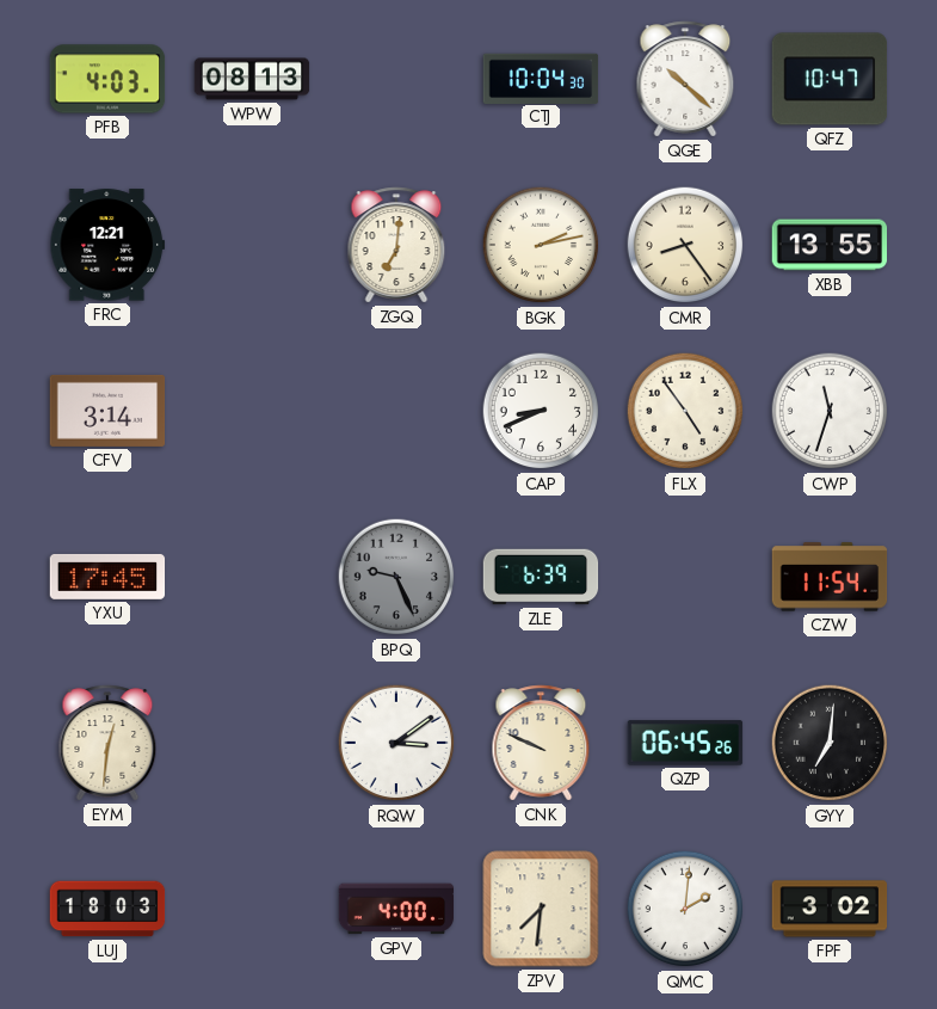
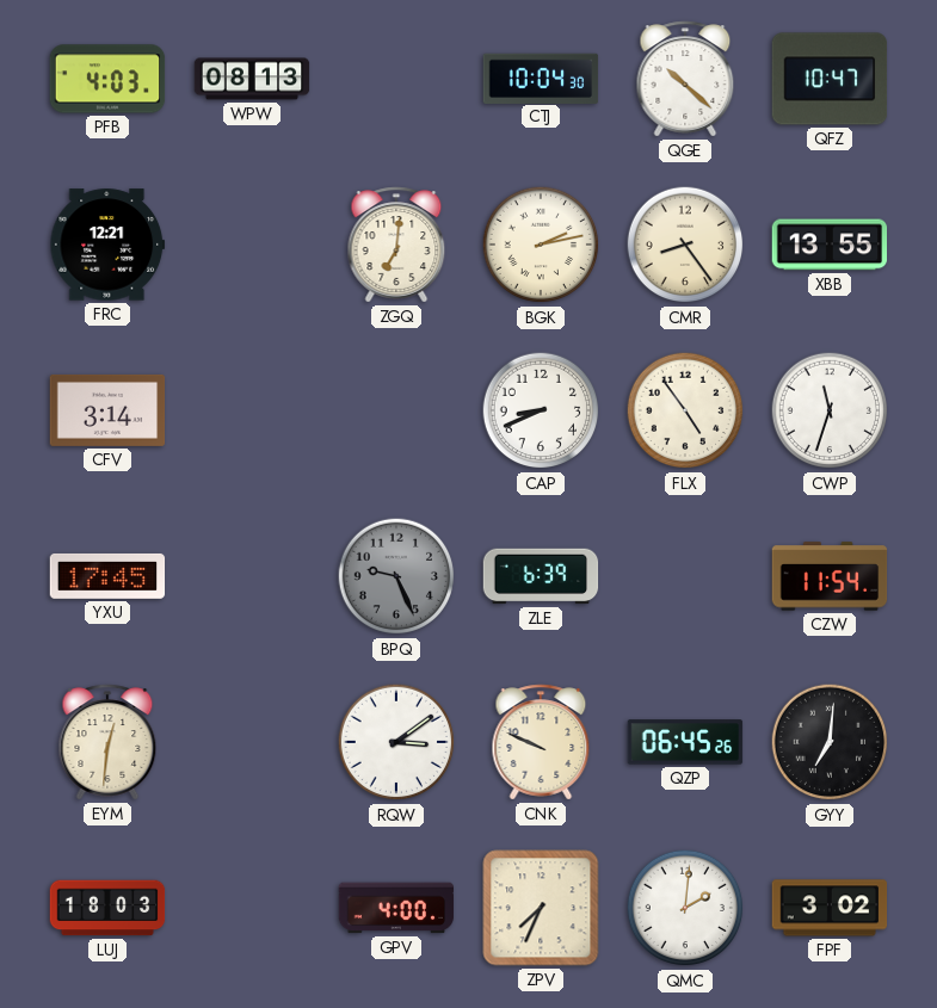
ZPV: 7:31 -> 7:34 (541, 908)
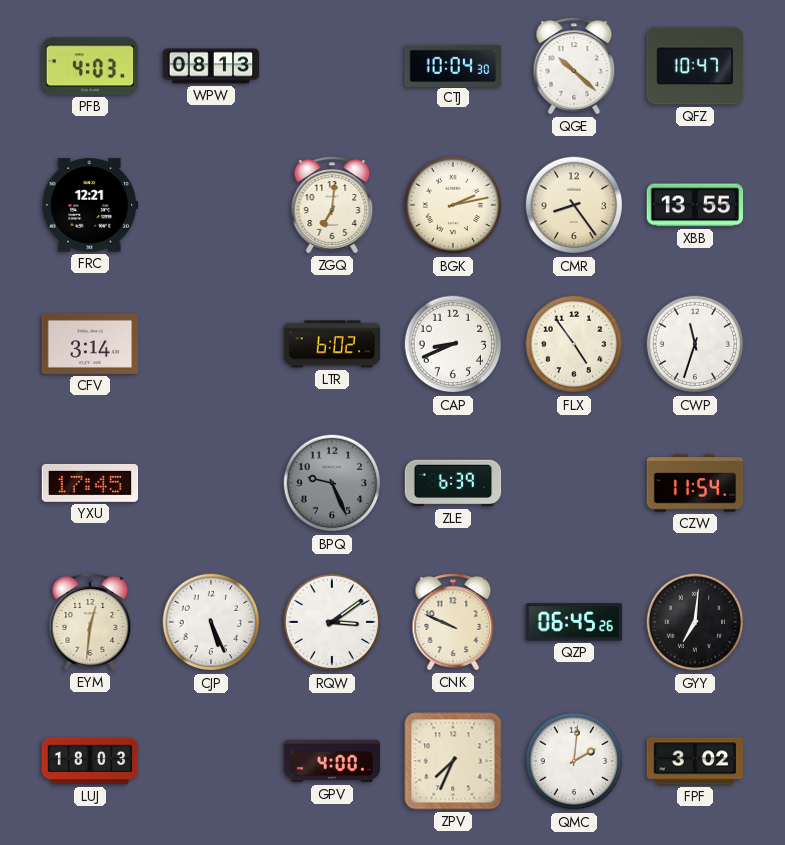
LTR: none -> 6:02 (332, 344)
CJP: none -> 5:26 (211, 622)
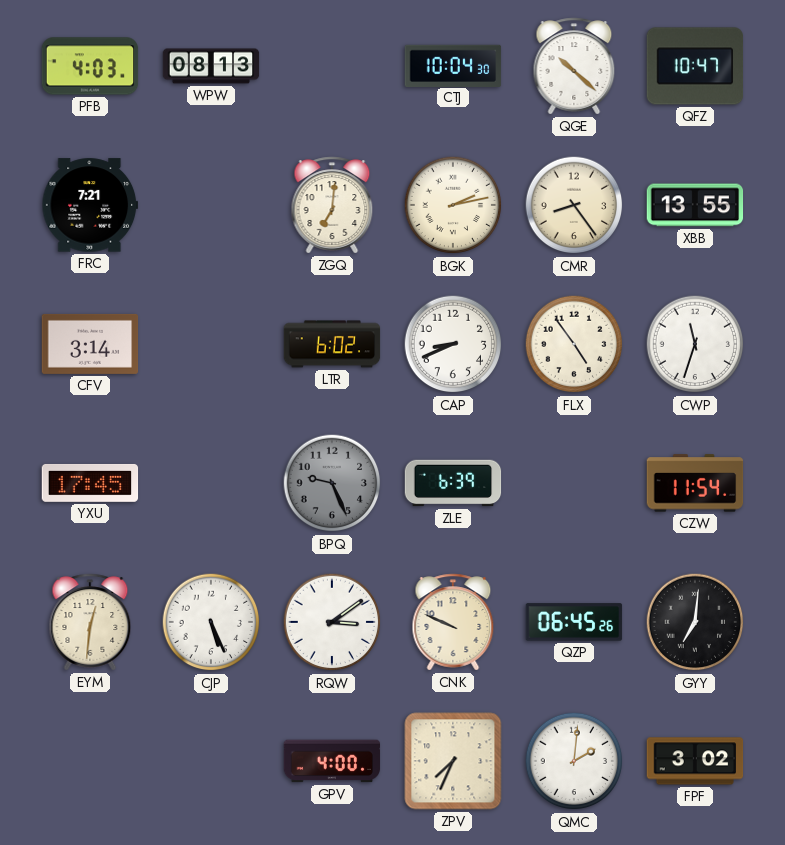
FRC: 12:21 -> 7:21 (90, 205)
LUJ: 18:03 -> none (90, 761)
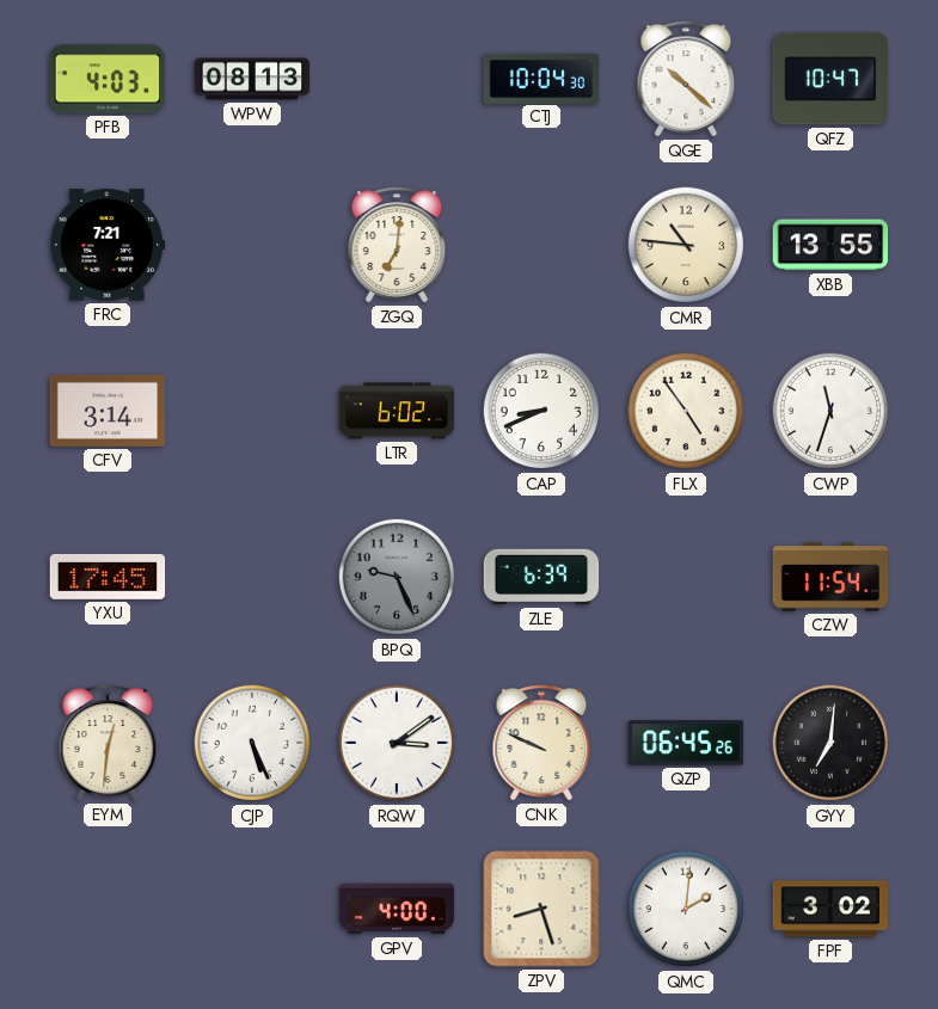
BGK: 2:13 -> none (453, 205)
CMR: 8:24 -> 10:46 (686, 245)
ZPV: 7:34 -> 8:27 (541, 909)
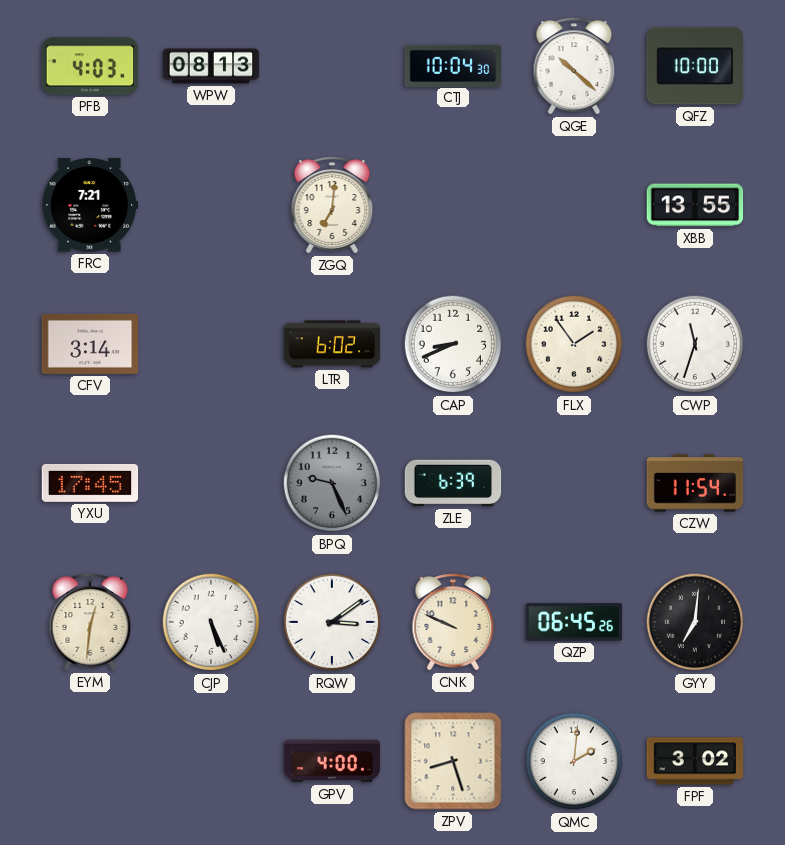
QFZ: 10:47 -> 10:00 (695, 66)
CMR: 10:46 -> none (686, 245)
FLX: 4:54 -> 1:54 (574, 344)
